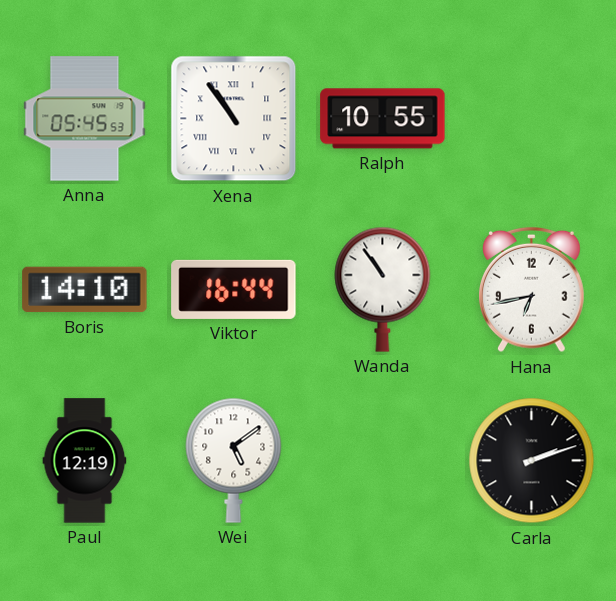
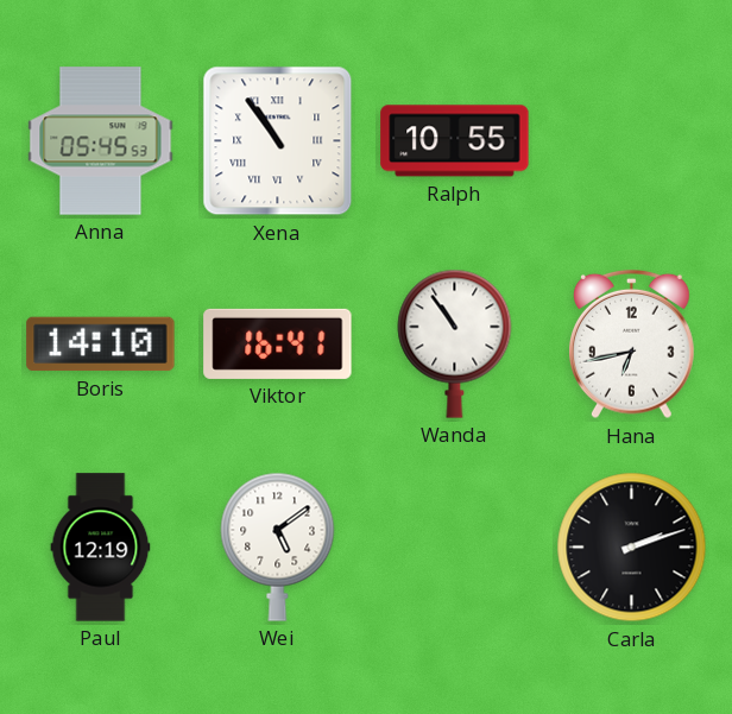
Viktor: 16:44 -> 16:41 (278, 343)
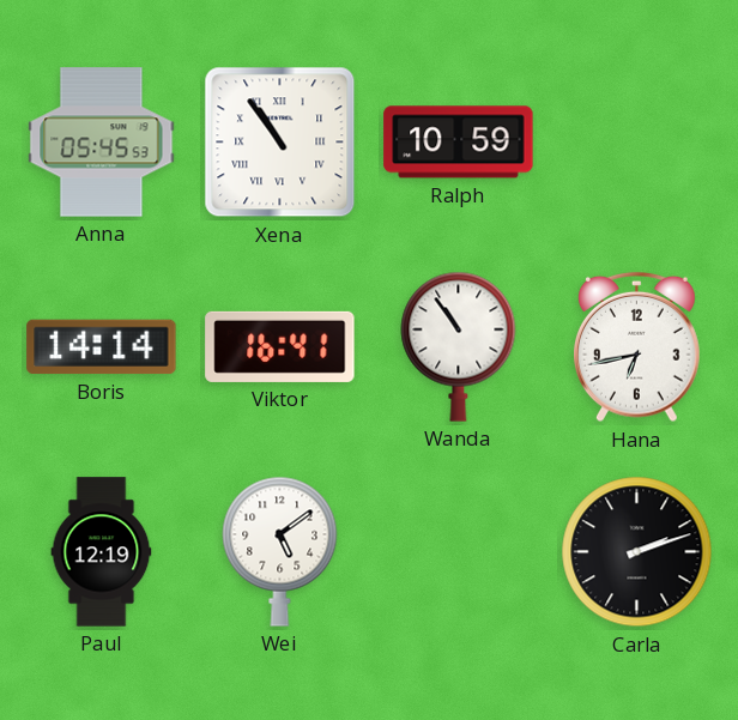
Ralph: 10:55 -> 10:59 (459, 143)
Boris: 14:10 -> 14:14 (102, 347)
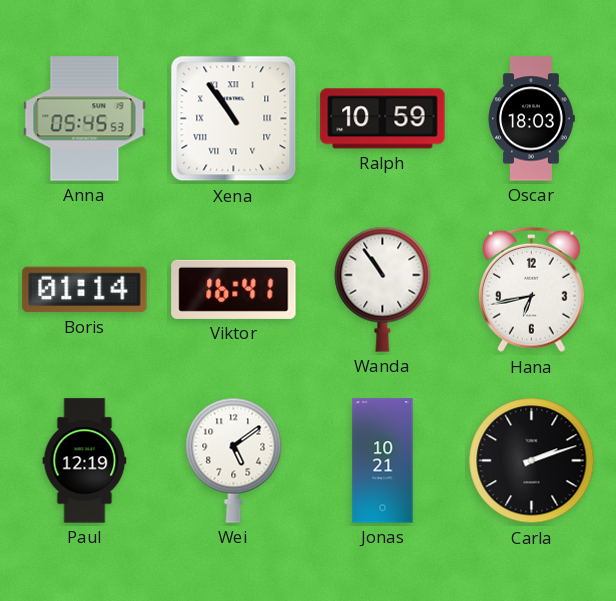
Oscar: none -> 18:03 (531, 119)
Boris: 14:14 -> 01:14 (85, 290)
Jonas: none -> 10:21 (383, 461)
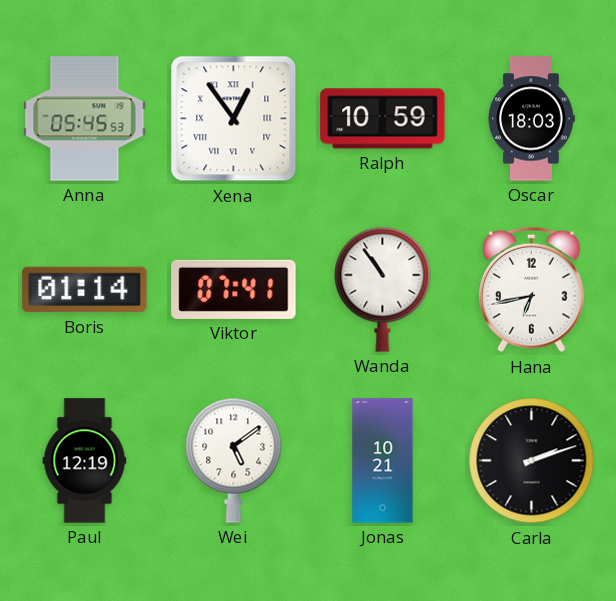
Xena: 10:54 -> 12:54 (234, 119)
Viktor: 16:41 -> 07:41 (234, 289)
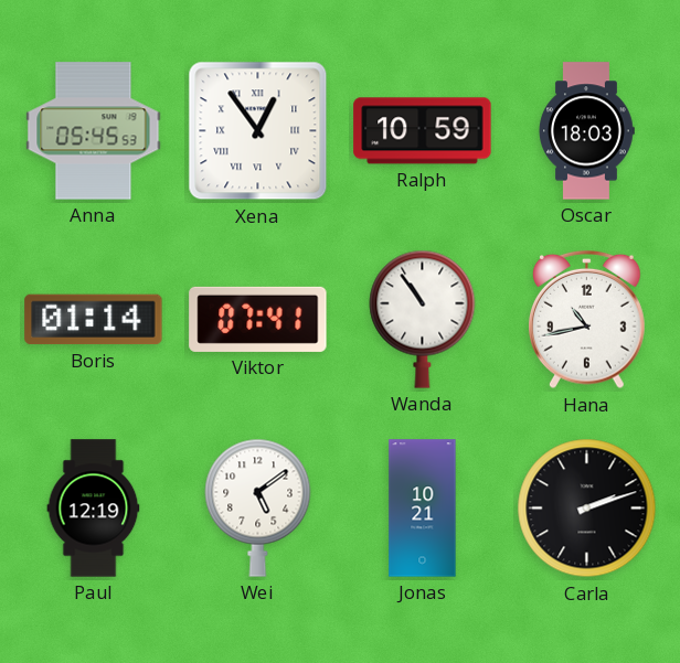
Hana: 6:43 -> 10:43 (587, 320)
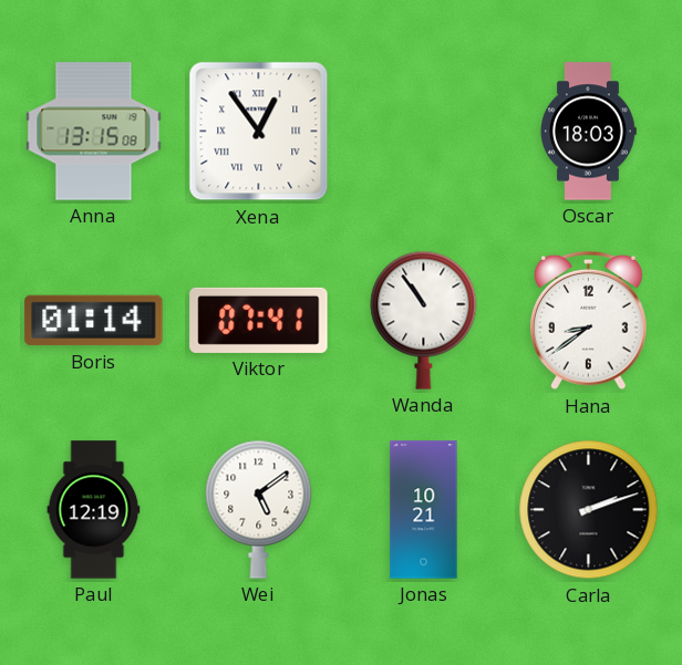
Anna: 05:45 -> 13:15 (94, 132)
Ralph: 10:59 -> none (423, 131)
Hana: 10:43 -> 8:39 (589, 321)
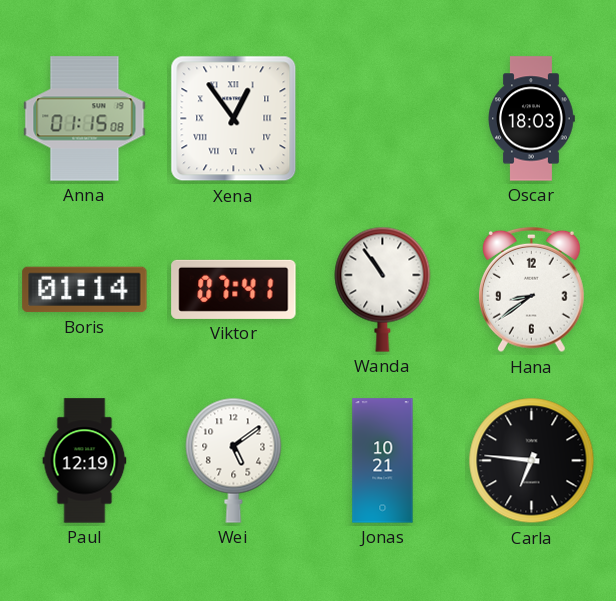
Anna: 13:15 -> 01:15 (85, 119)
Carla: 2:12 -> 6:46 (532, 461)
